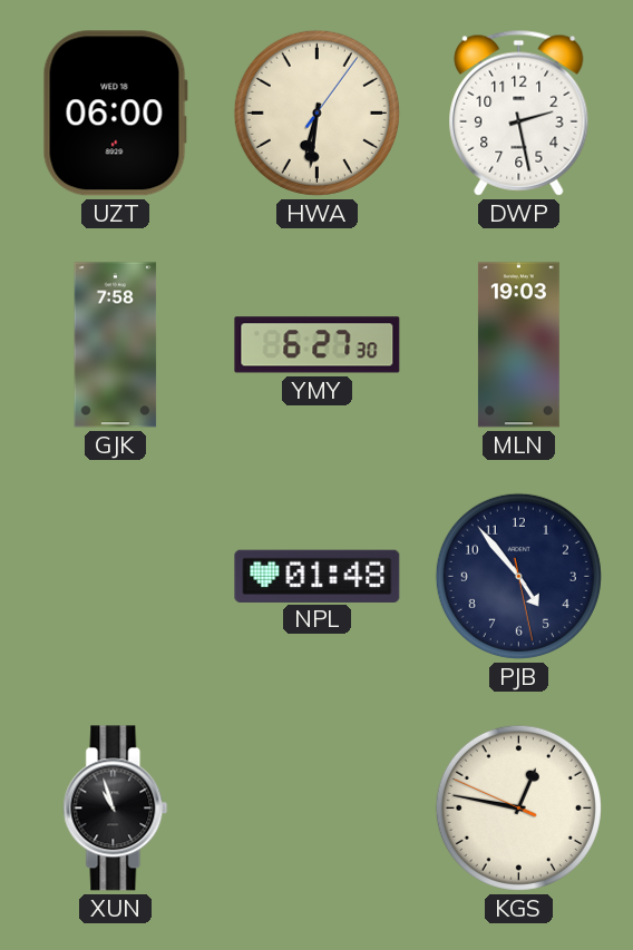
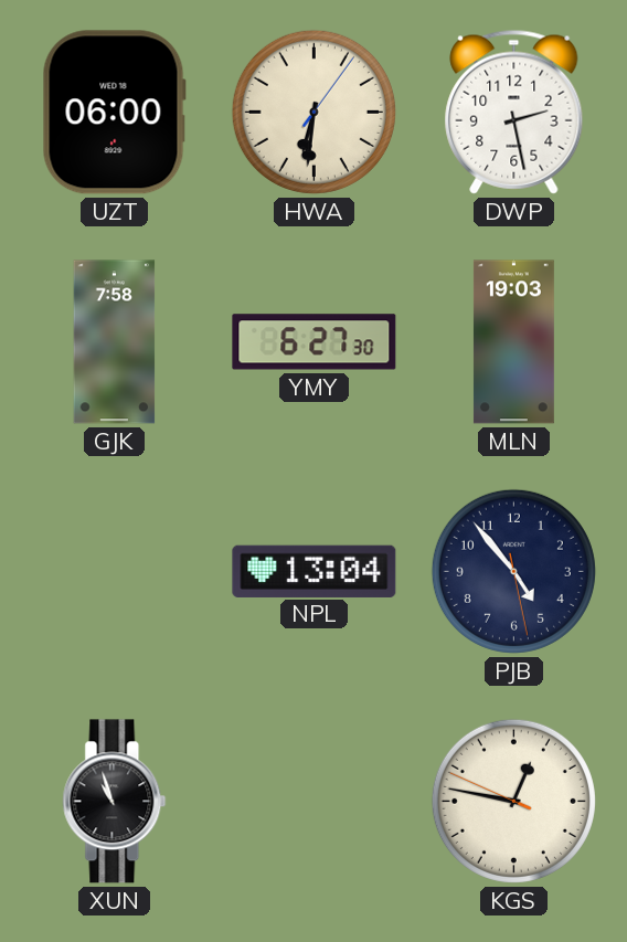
NPL: 01:48 -> 13:04 (315, 571)
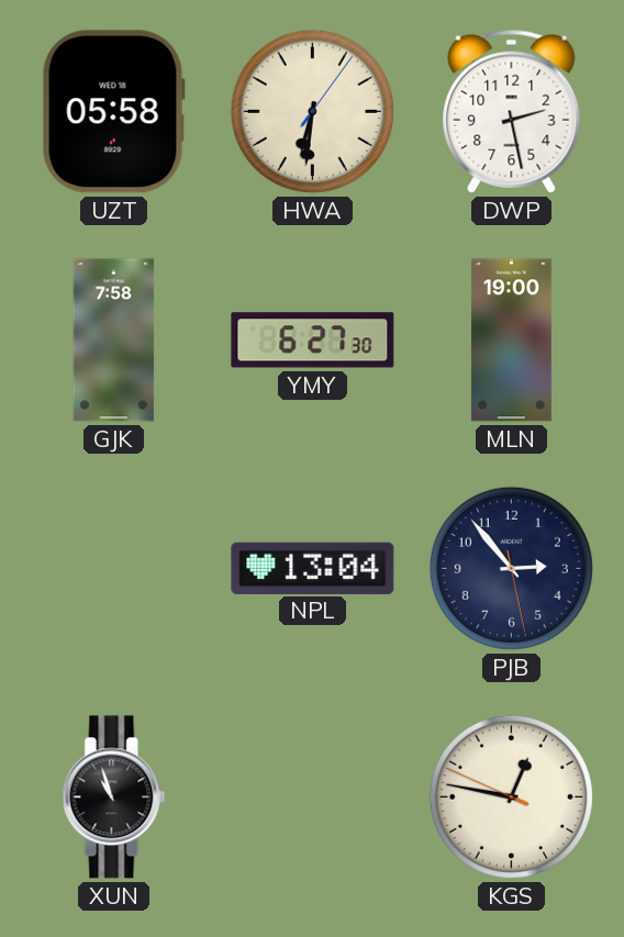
UZT: 06:00 -> 05:58 (113, 112)
MLN: 19:03 -> 19:00 (511, 341)
PJB: 4:53 -> 2:53 (511, 568)
